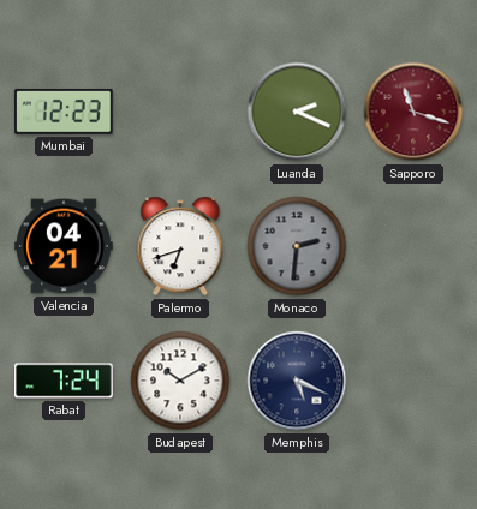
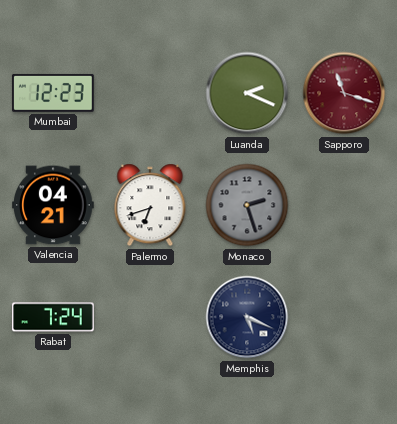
Monaco: 2:31 -> 2:27 (247, 205)
Budapest: 10:10 -> none (180, 381)
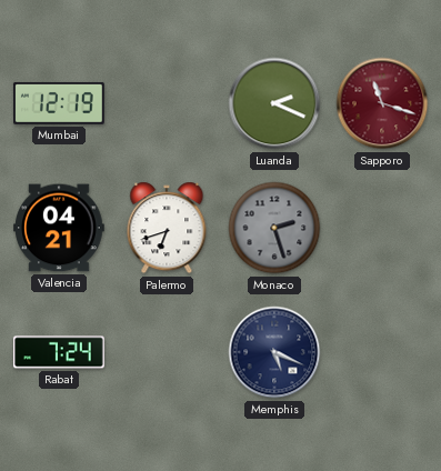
Mumbai: 12:23 -> 12:19 (60, 103)
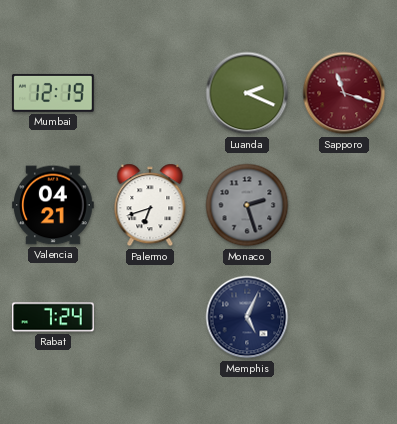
Memphis: 5:19 -> 5:04 (247, 317)
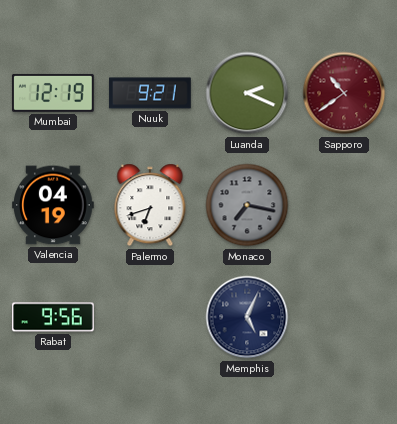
Nuuk: none -> 9:21 (150, 93)
Sapporo: 11:18 -> 10:39 (344, 93)
Valencia: 04:21 -> 04:19 (54, 205)
Monaco: 2:27 -> 7:17 (247, 205)
Rabat: 7:24 -> 9:56 (53, 317)
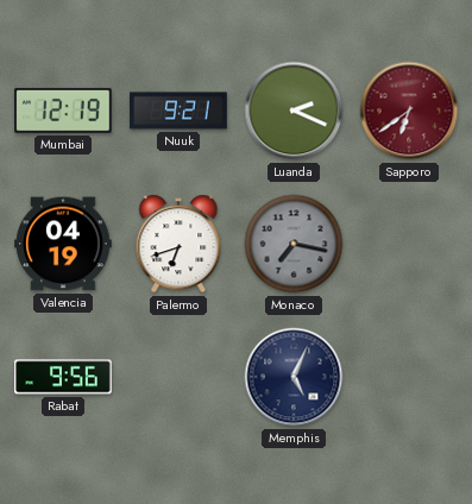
Sapporo: 10:39 -> 6:39 (409, 111)
